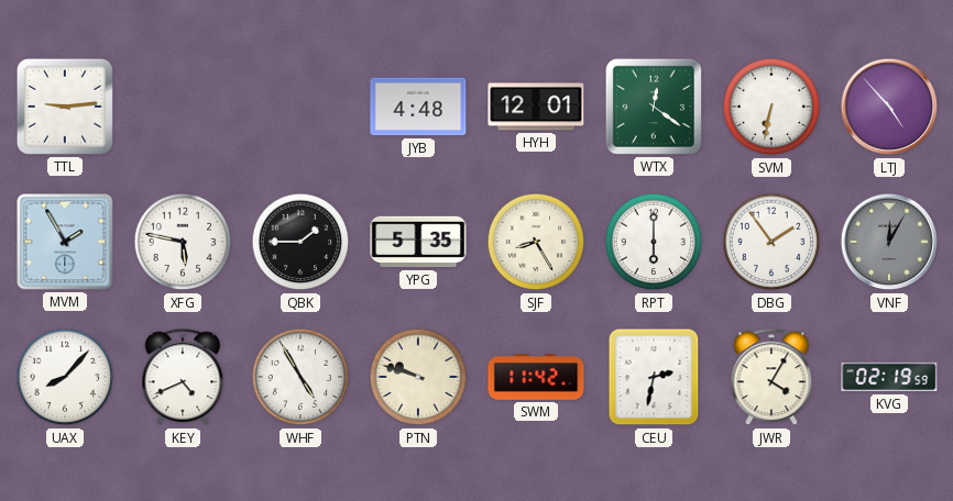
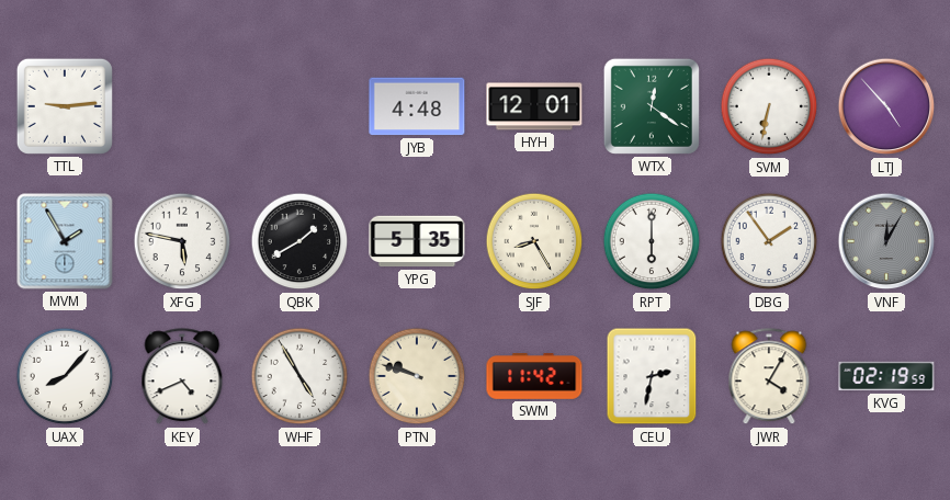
QBK: 1:45 -> 1:40 (299, 241)
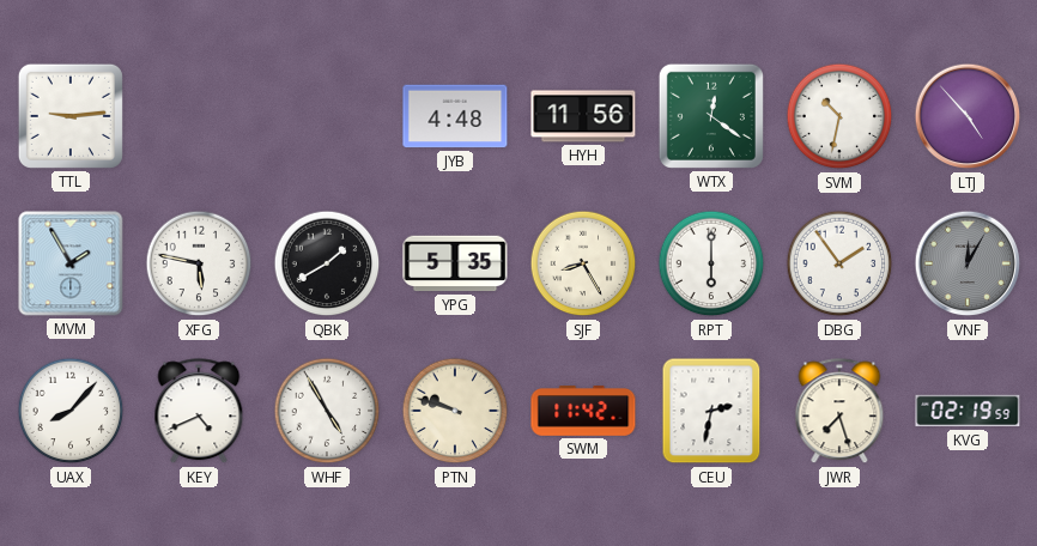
HYH: 12:01 -> 11:56 (583, 116)
SVM: 6:32 -> 10:32 (839, 116)
JWR: 4:05 -> 7:27 (839, 412)
